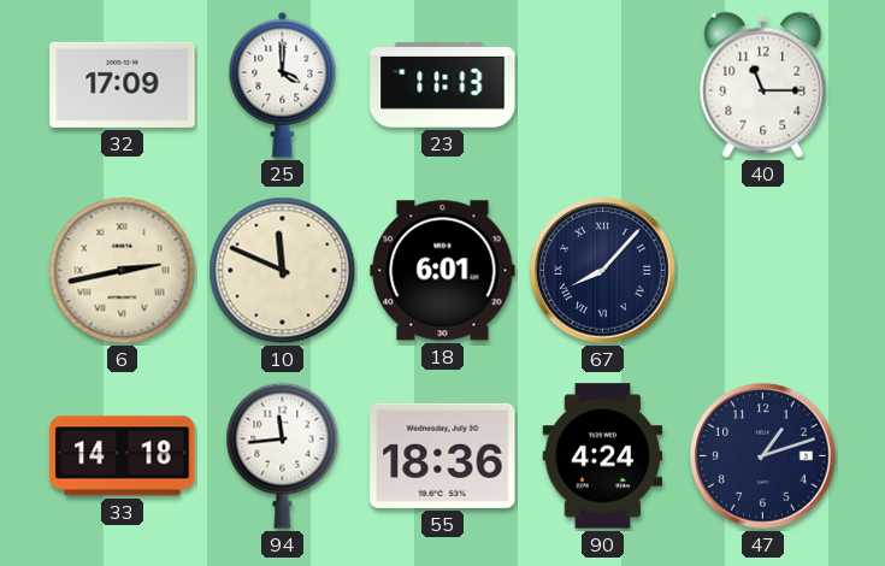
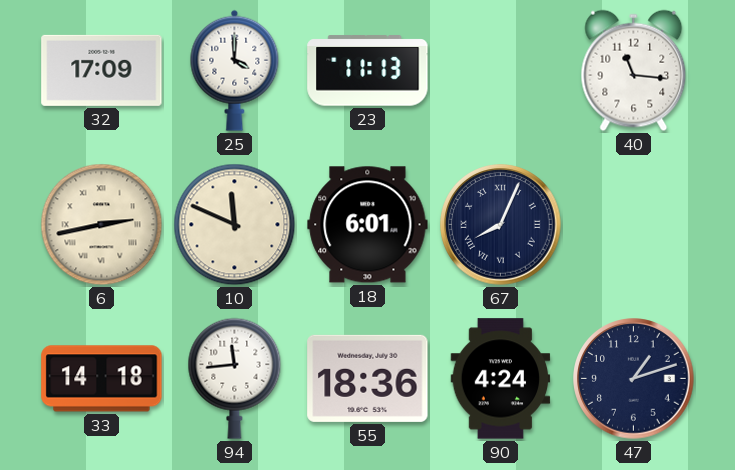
40: 11:15 -> 11:16 (634, 71)
67: 8:07 -> 8:04 (501, 225)
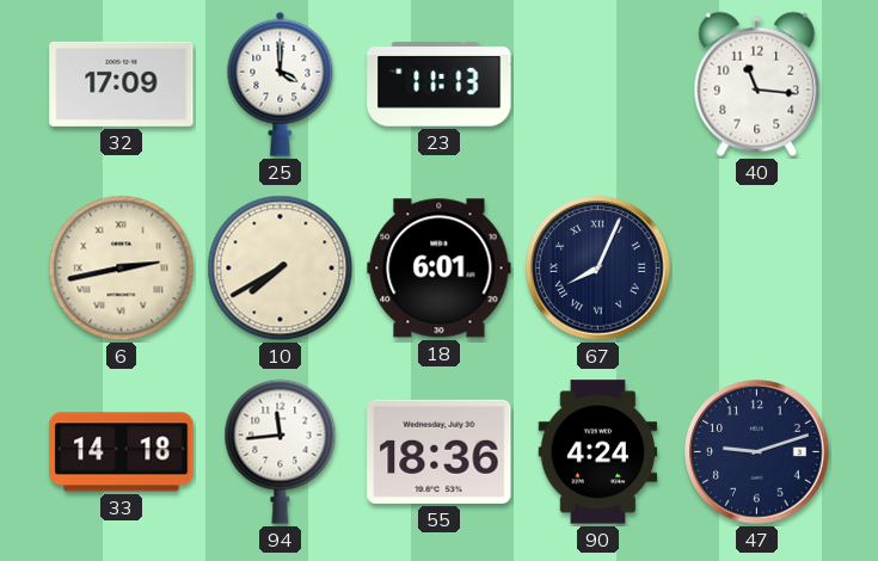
10: 11:49 -> 7:40 (281, 269)
47: 1:12 -> 9:12 (757, 452)
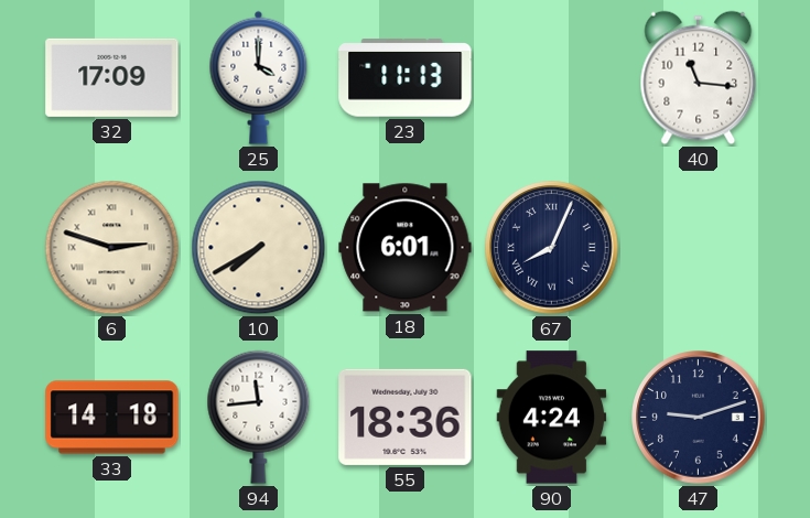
6: 2:43 -> 2:48 (112, 248)
